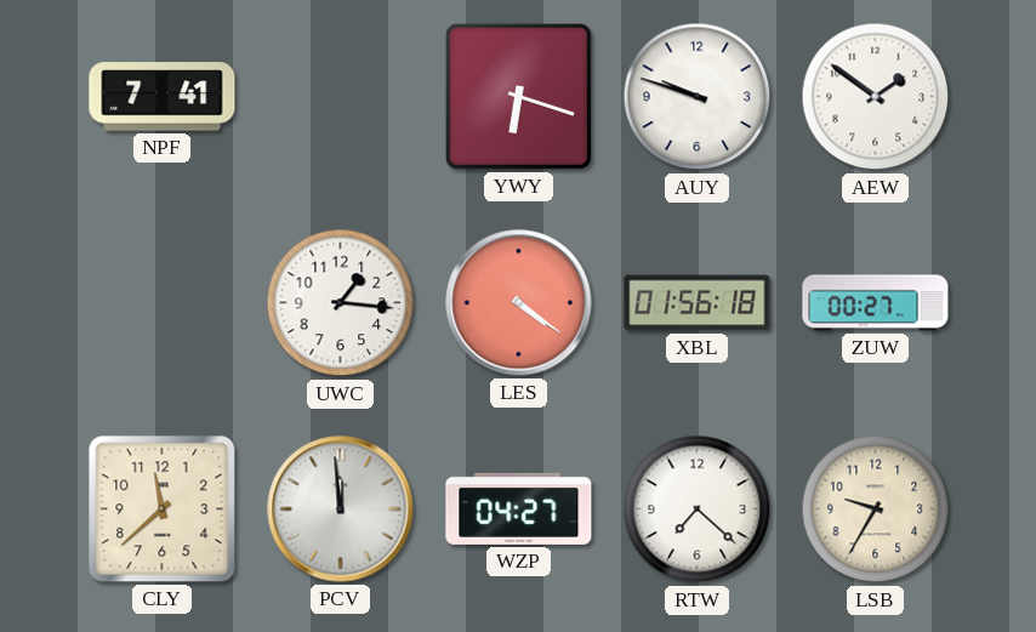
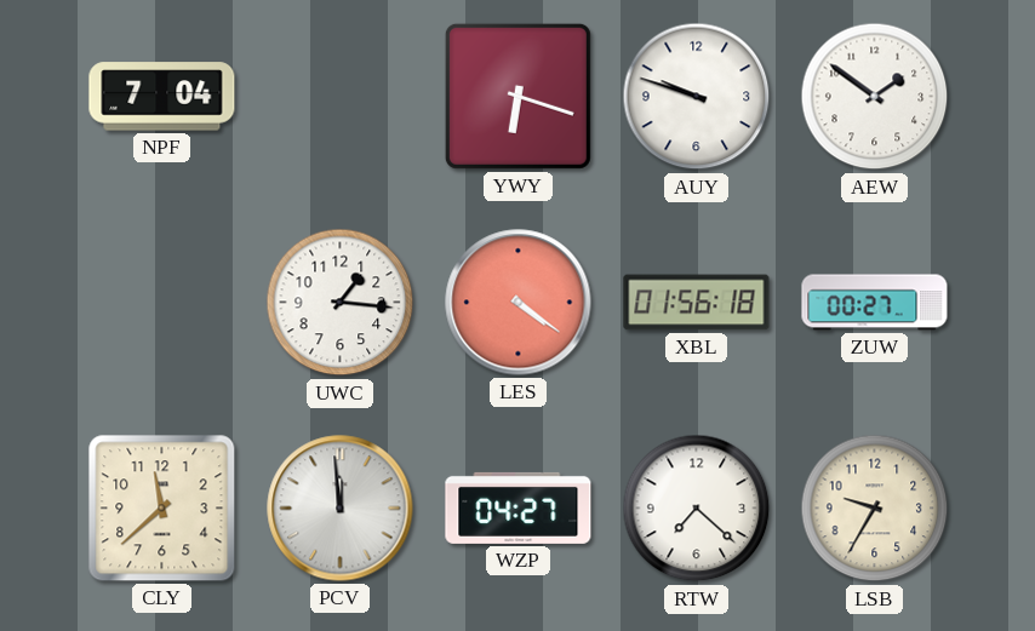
NPF: 7:41 -> 7:04 (162, 97)
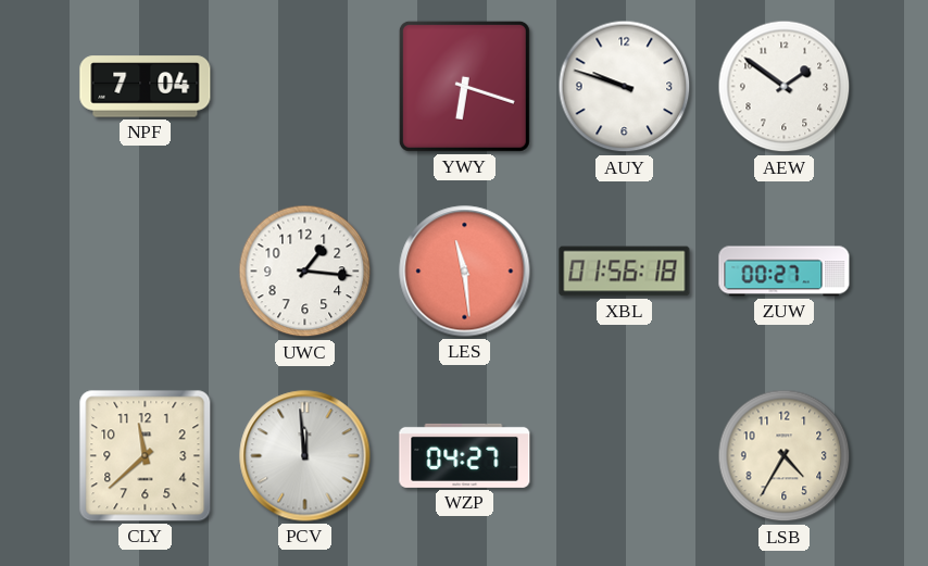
LES: 4:21 -> 11:29 (465, 272)
RTW: 7:22 -> none (697, 509)
LSB: 9:35 -> 4:35 (785, 456)
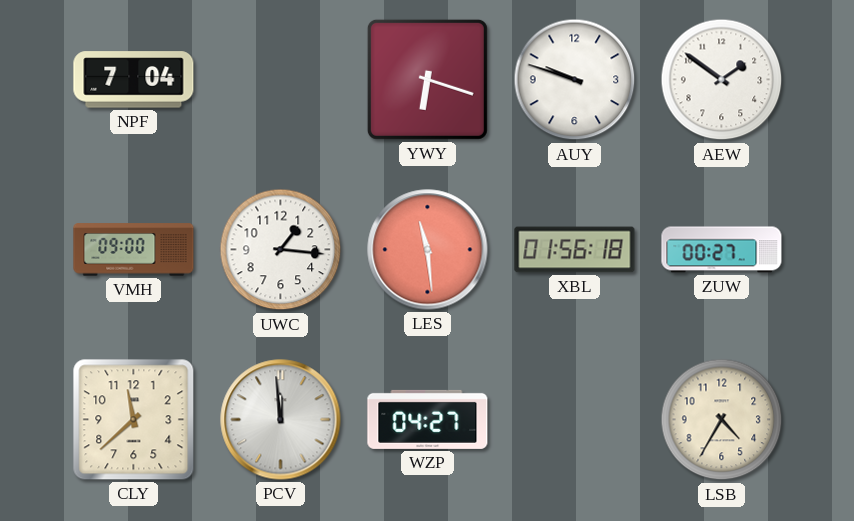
VMH: none -> 09:00 (134, 250)
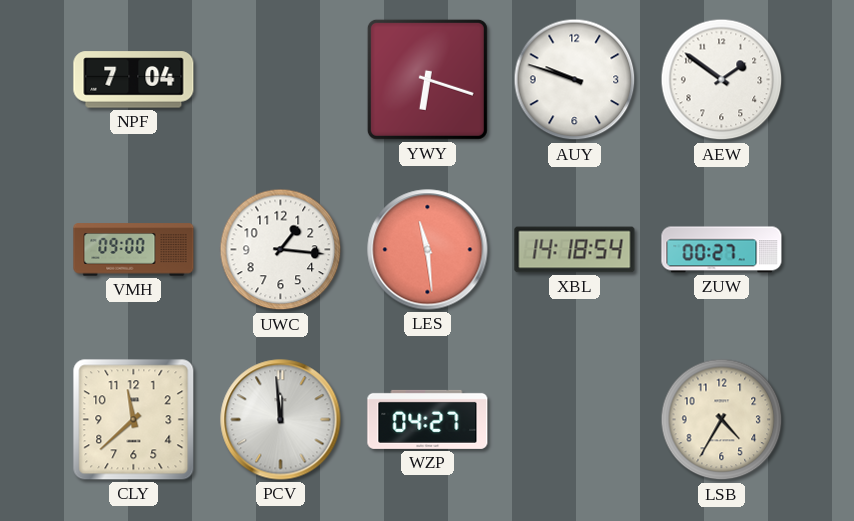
XBL: 01:56 -> 14:18 (575, 250)
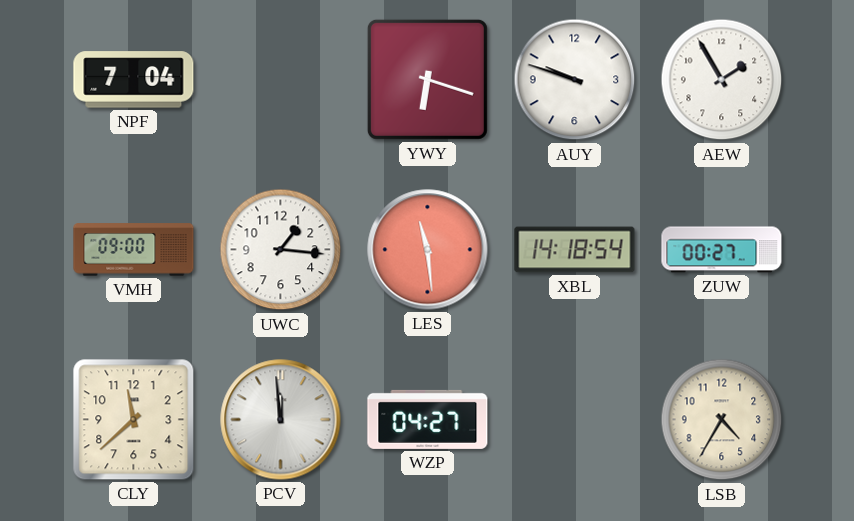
AEW: 1:51 -> 1:55 (722, 80)
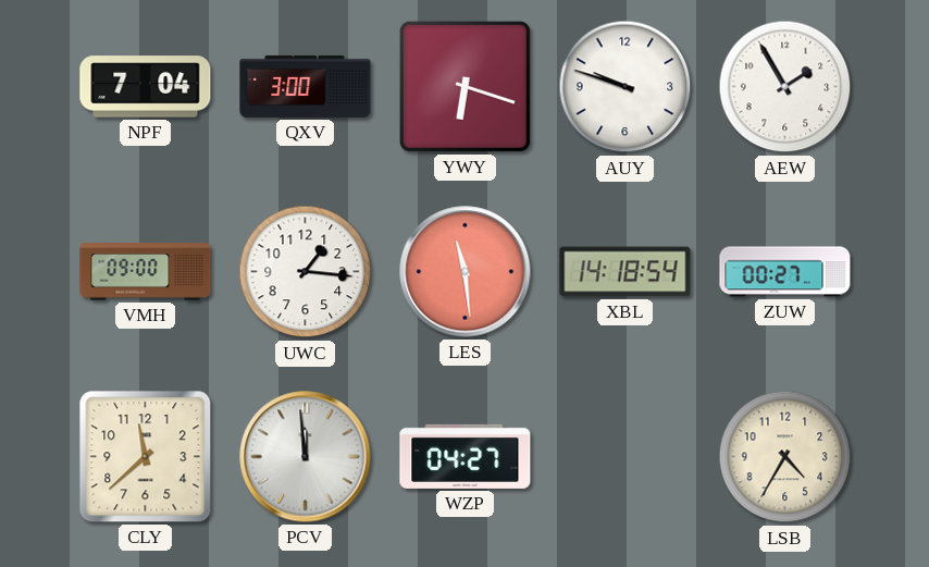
QXV: none -> 3:00 (306, 86)
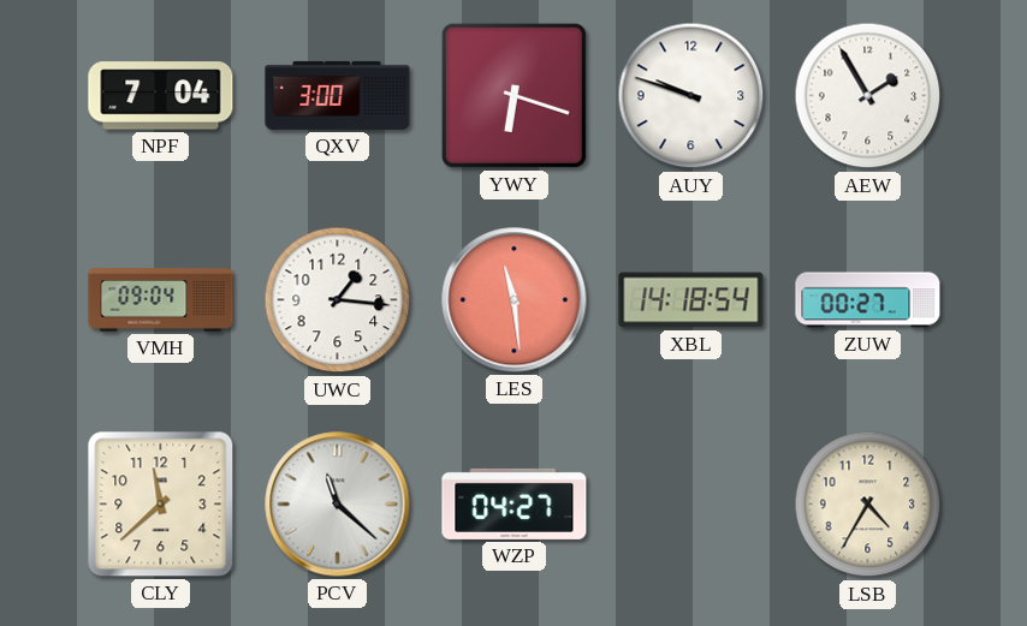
VMH: 09:00 -> 09:04 (161, 300)
PCV: 11:59 -> 11:22 (338, 505)
